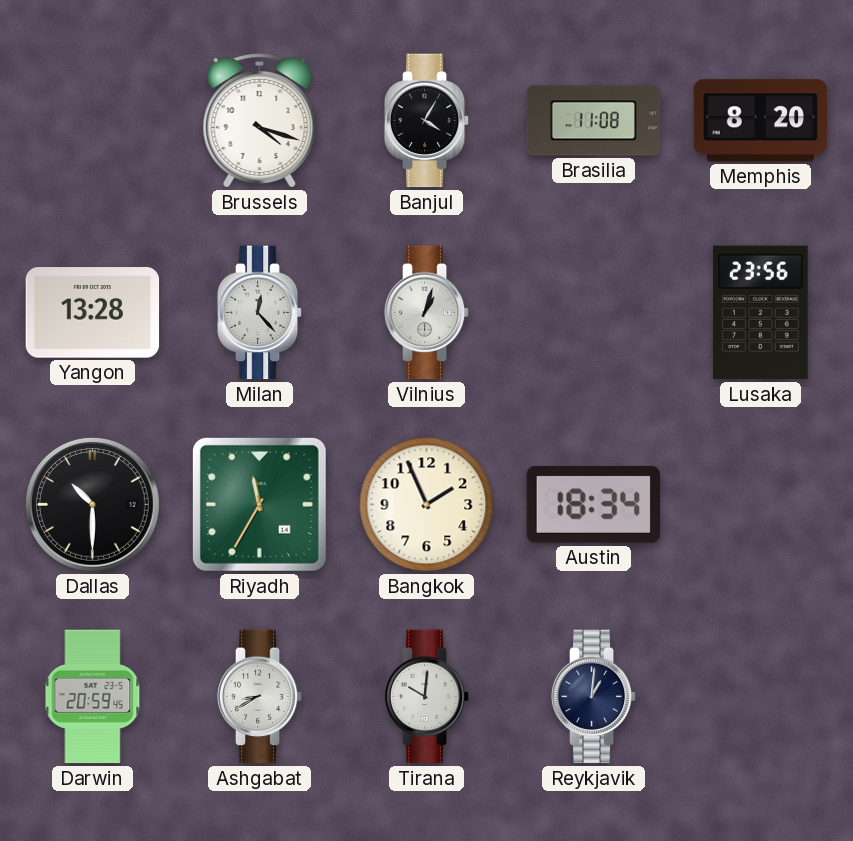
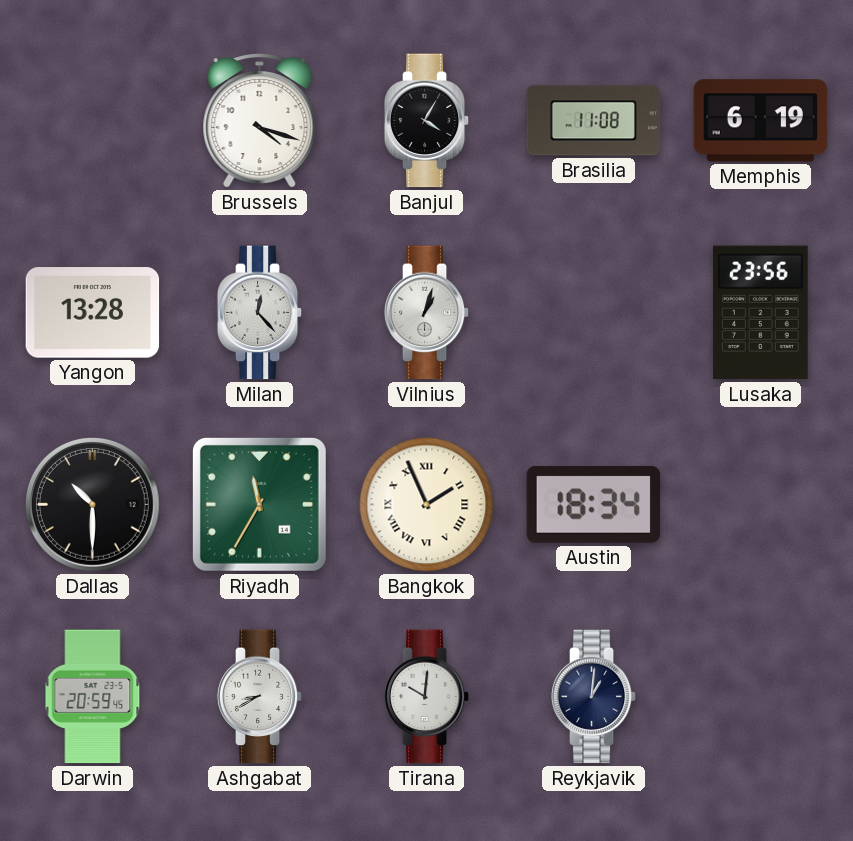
Memphis: 8:20 -> 6:19 (761, 121)
Bangkok numerals: Arabic -> Roman (427, 505)
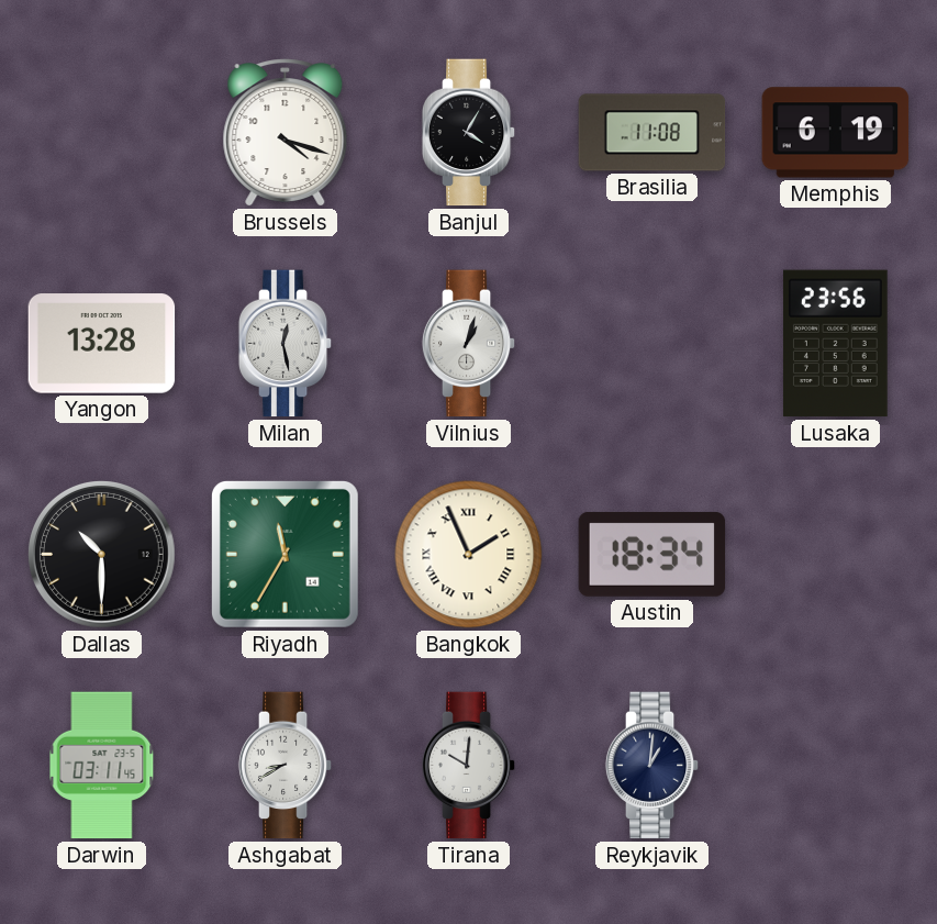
Milan: 12:23 -> 12:28 (286, 344)
Darwin: 20:59 -> 03:11 (102, 766)
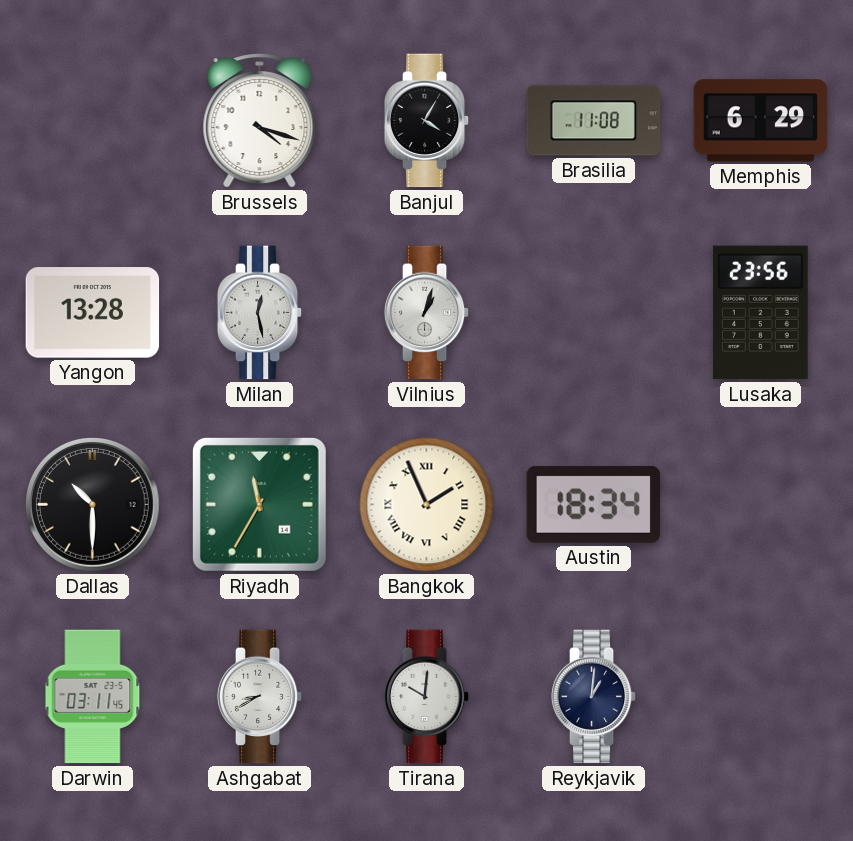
Memphis: 6:19 -> 6:29 (761, 121)
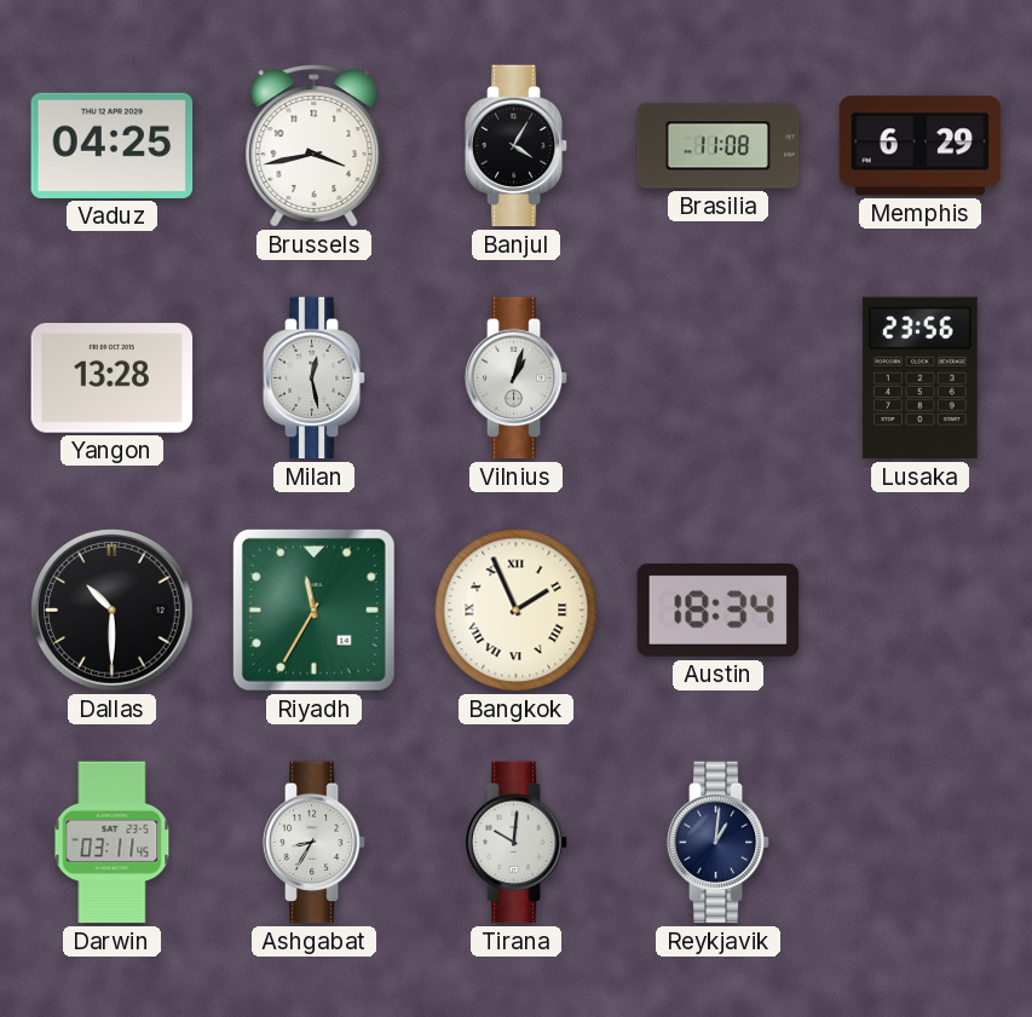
Vaduz: none -> 04:25 (113, 145)
Brussels: 4:18 -> 3:43 (315, 146)
Ashgabat: 8:40 -> 8:35 (315, 843)
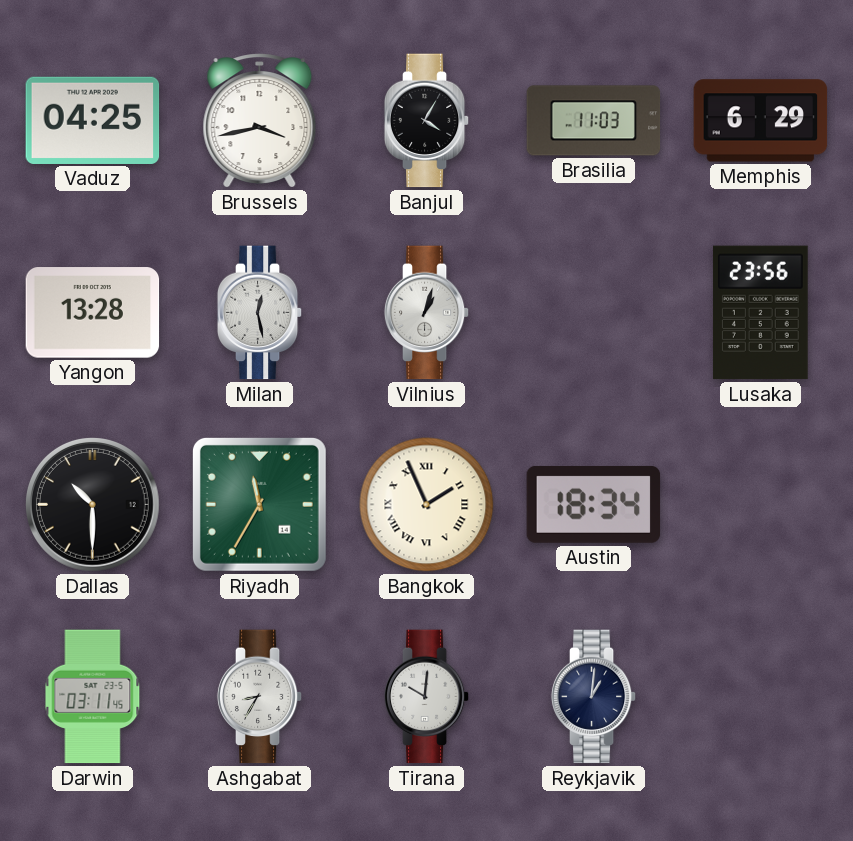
Brasilia: 11:08 -> 11:03 (594, 121)
